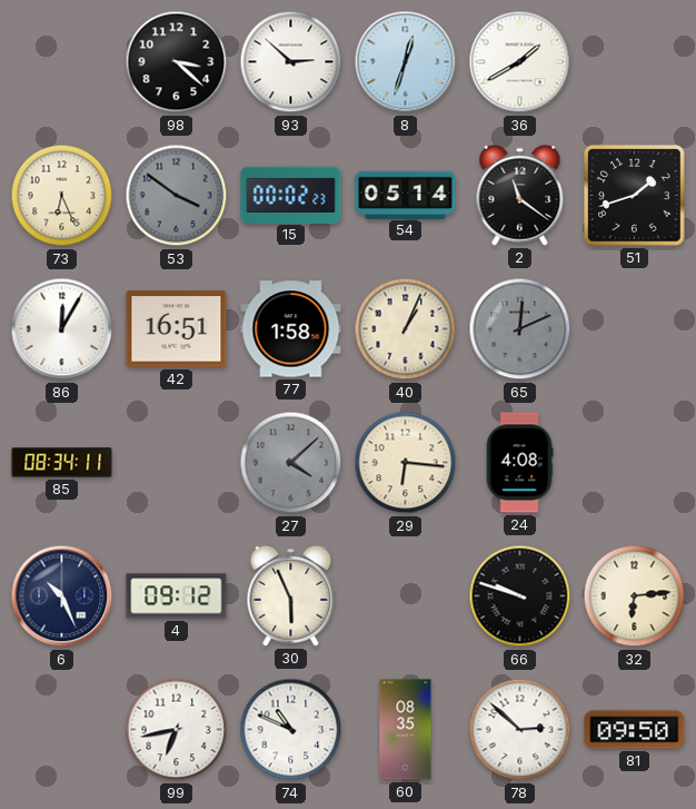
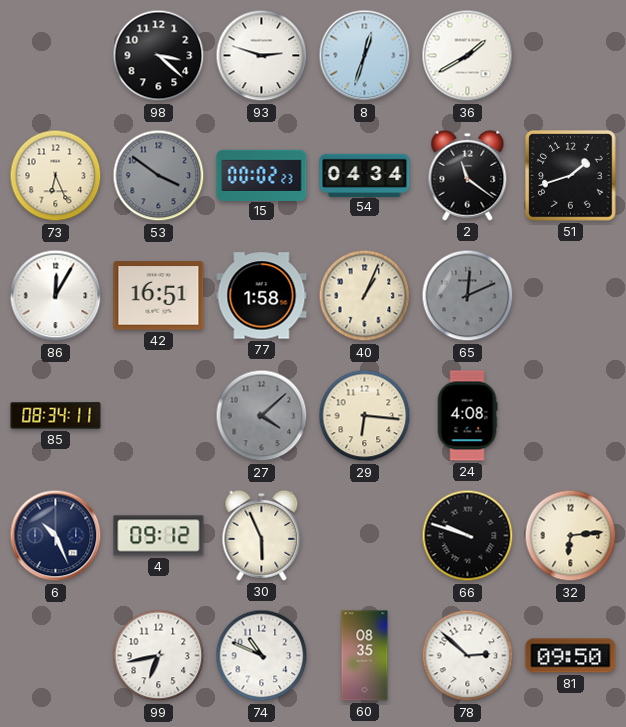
93: 2:52 -> 2:48 (262, 56)
54: 05:14 -> 04:34 (365, 175)
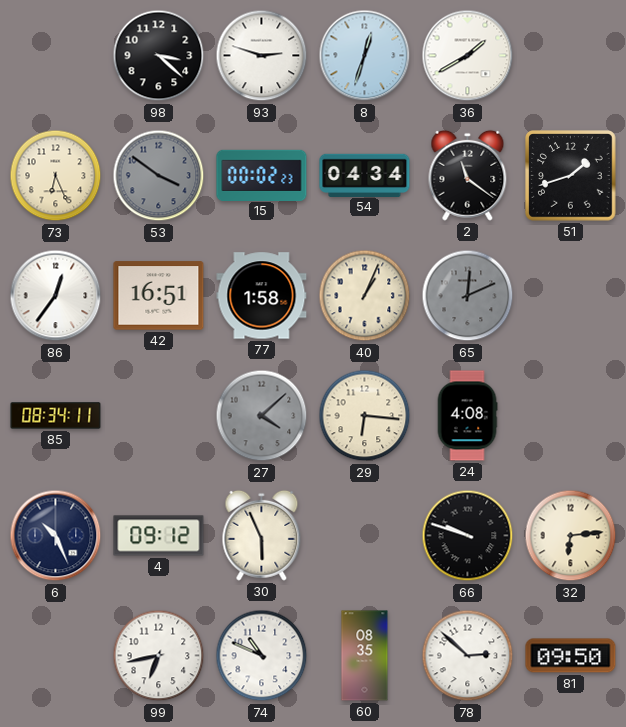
86: 12:05 -> 12:36 (56, 296)
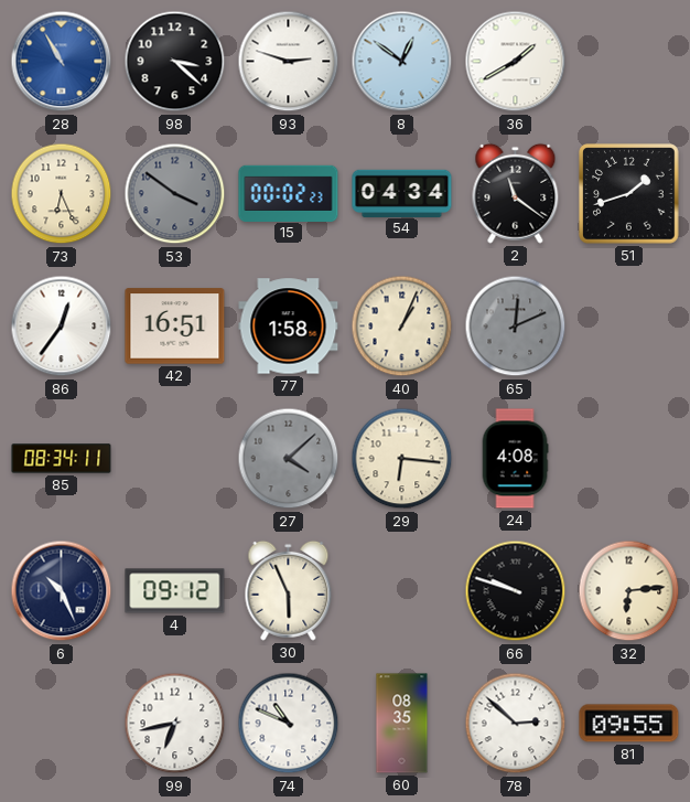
28: none -> 10:55 (62, 62)
8: 12:33 -> 12:51 (402, 62)
81: 09:50 -> 09:55 (629, 724)
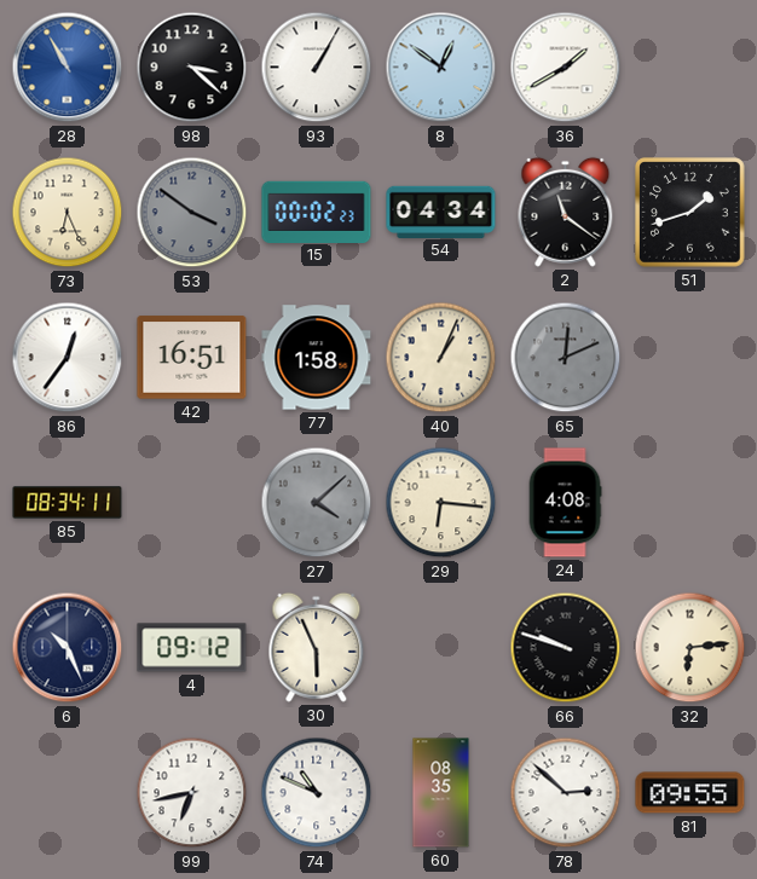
93: 2:48 -> 1:05 (317, 68)
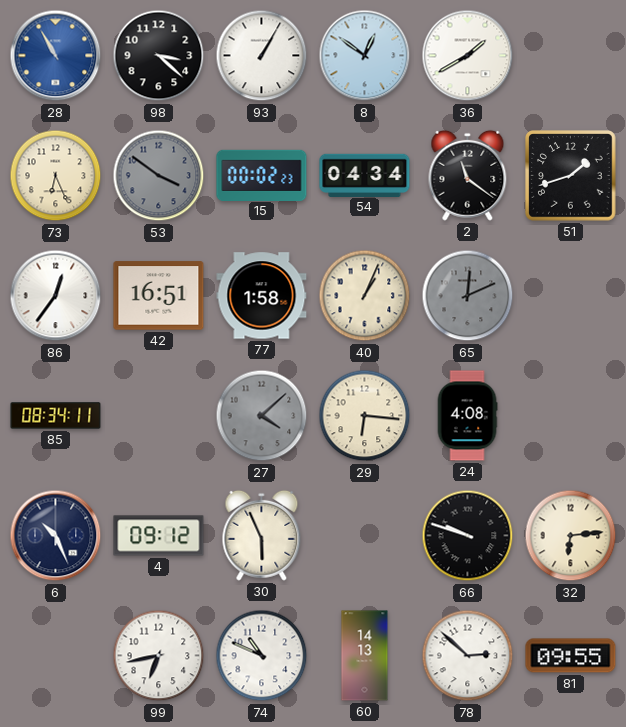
60: 08:35 -> 14:13 (365, 656)
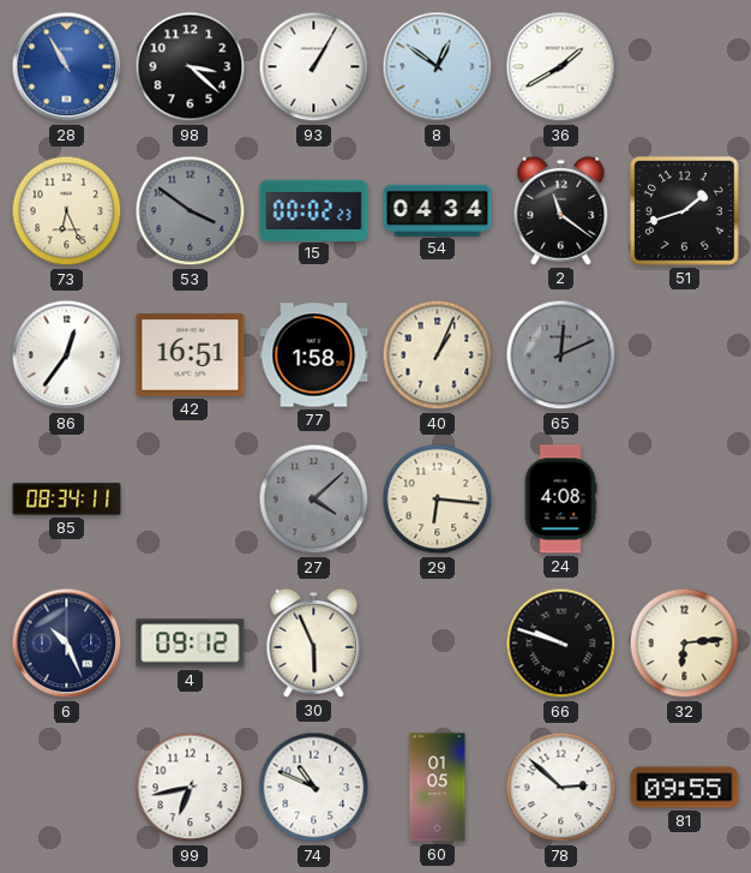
60: 14:13 -> 01:05 (438, 788)
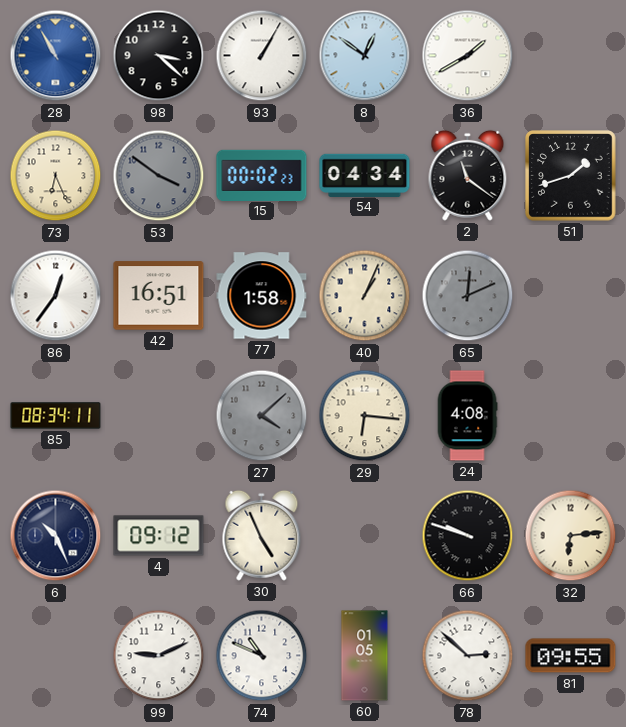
30: 5:56 -> 4:56 (262, 535)
99: 6:43 -> 9:11 (159, 656)
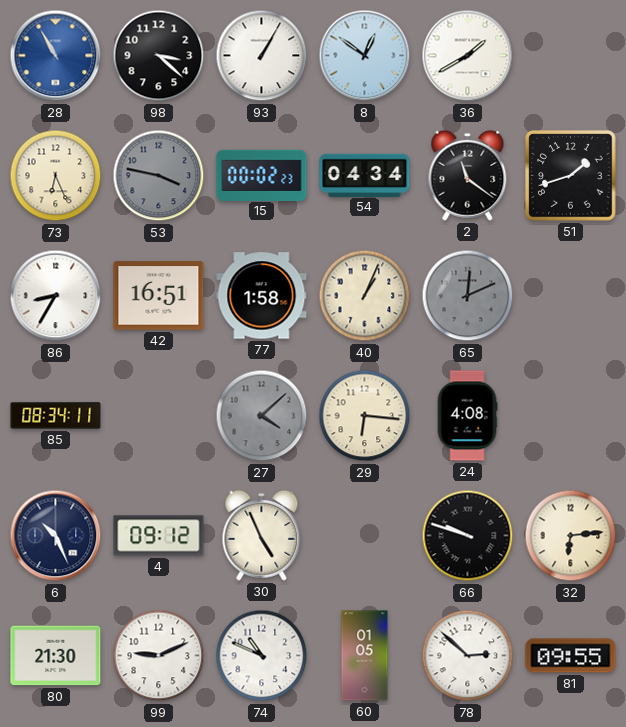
53: 3:51 -> 3:47 (159, 176)
86: 12:36 -> 8:35 (56, 296)
80: none -> 21:30 (56, 656)
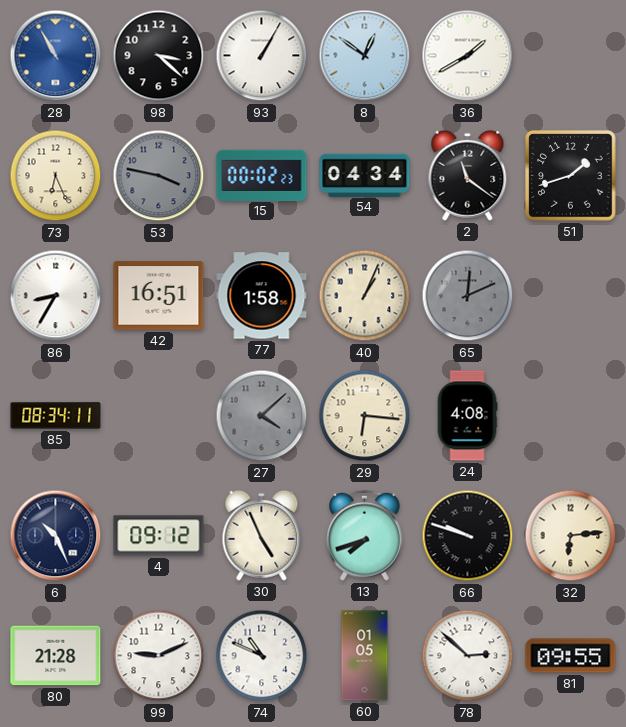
13: none -> 7:42 (365, 535)
80: 21:30 -> 21:28 (56, 656)
